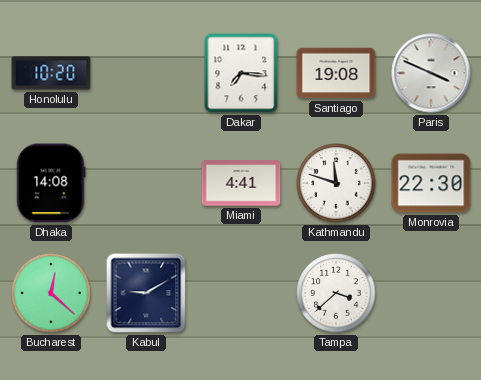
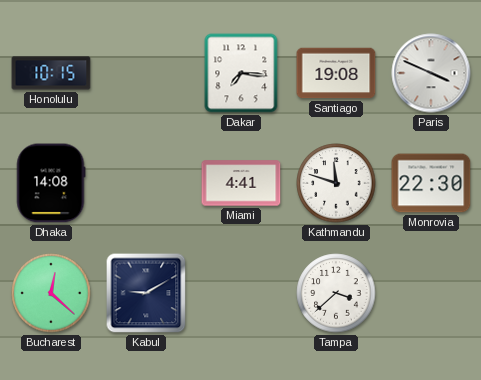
Honolulu: 10:20 -> 10:15 (51, 73)
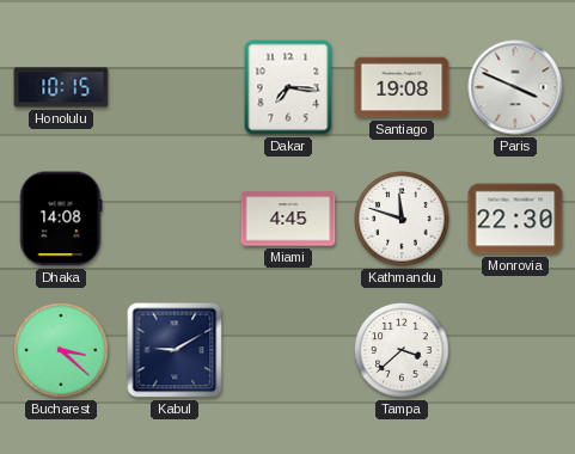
Miami: 4:41 -> 4:45 (288, 219)
Bucharest: 12:22 -> 3:22 (61, 350)
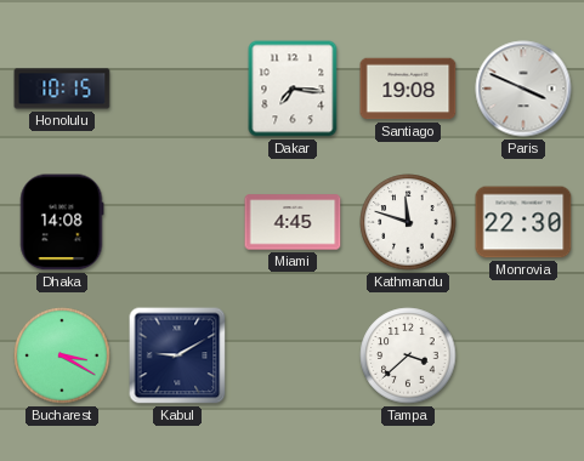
Bucharest: 3:22 -> 3:20 (62, 355)
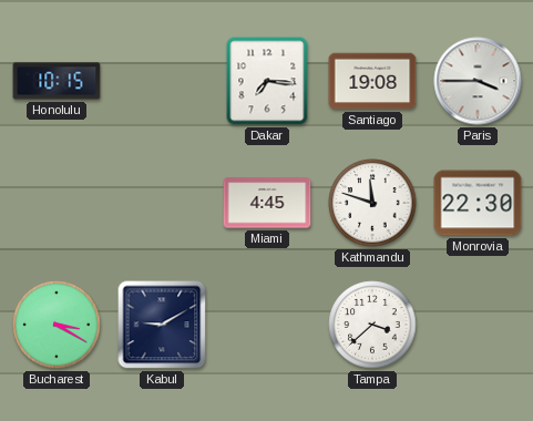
Paris: 3:49 -> 3:45 (478, 81)
Dhaka: 14:08 -> none (62, 222)
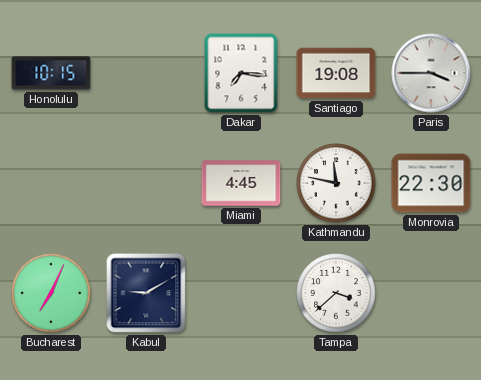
Kathmandu: 11:48 -> 11:47 (336, 183)
Bucharest: 3:20 -> 7:04 (51, 293)
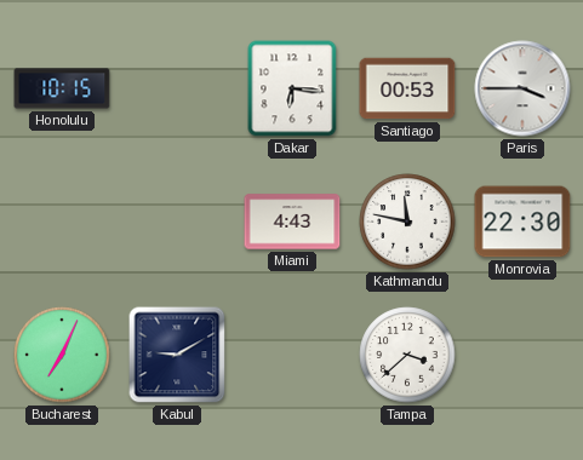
Dakar: 7:16 -> 6:16 (292, 88)
Santiago: 19:08 -> 00:53 (407, 88)
Miami: 4:45 -> 4:43 (292, 222)
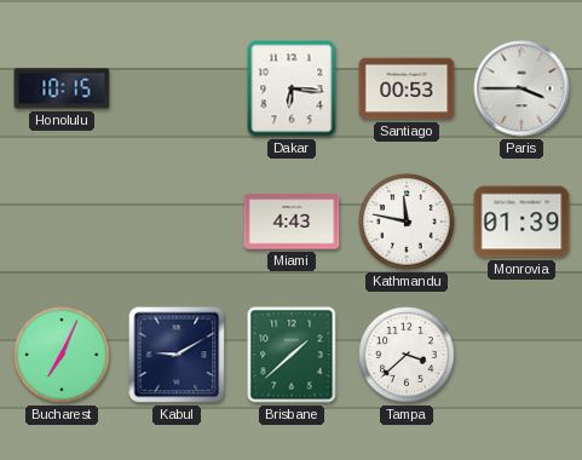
Monrovia: 22:30 -> 01:39 (522, 222)
Brisbane: none -> 1:38 (292, 355)
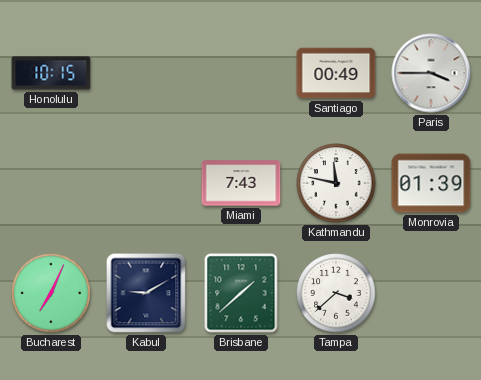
Dakar: 6:16 -> none (292, 88)
Santiago: 00:53 -> 00:49 (336, 73)
Miami: 4:43 -> 7:43 (241, 183)
